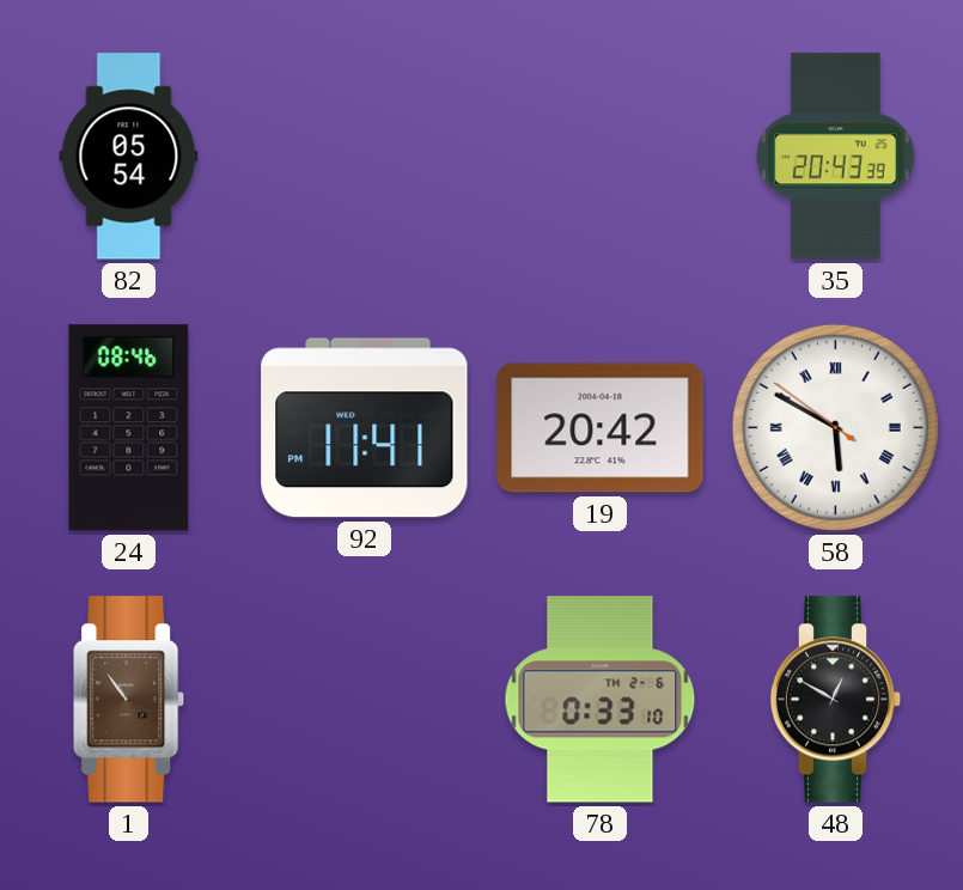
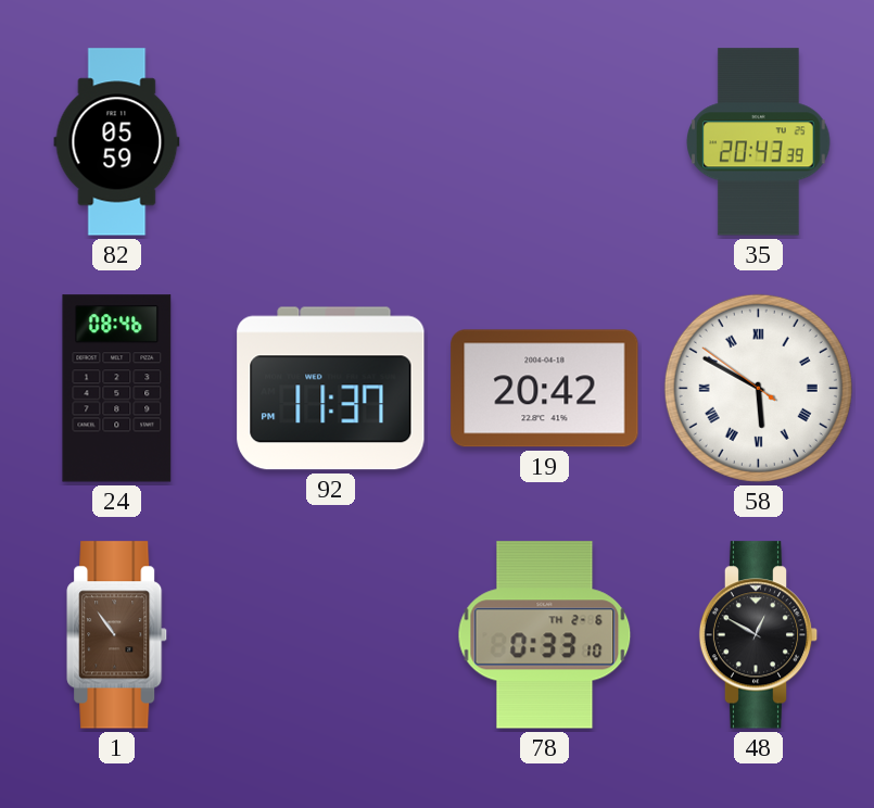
82: 05:54 -> 05:59 (117, 142)
92: 11:41 -> 11:37 (331, 389)
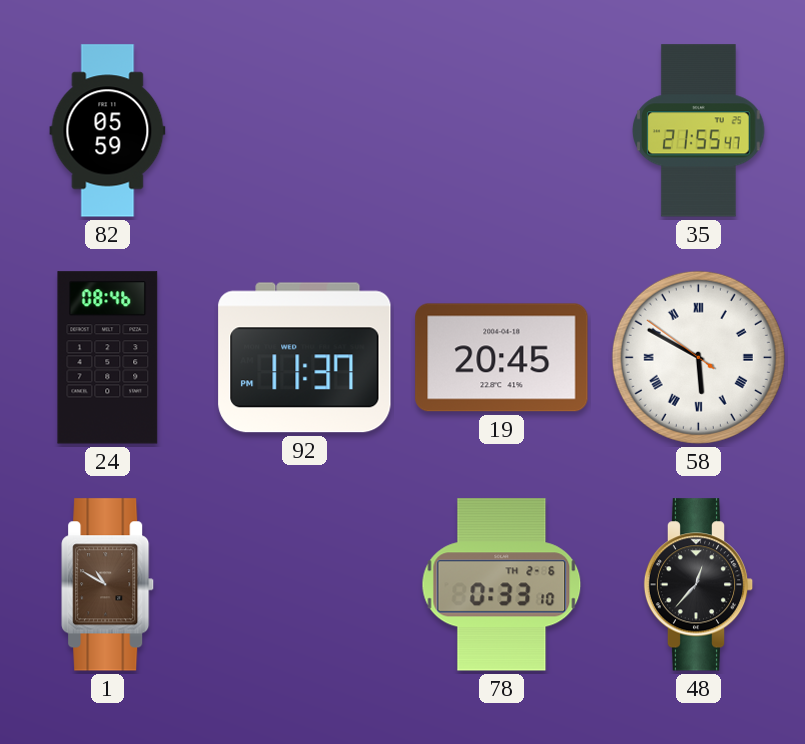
35: 20:43 -> 21:55 (699, 131)
19: 20:42 -> 20:45 (502, 358)
1: 10:54 -> 10:50 (108, 585)
48: 12:50 -> 12:37 (699, 585)
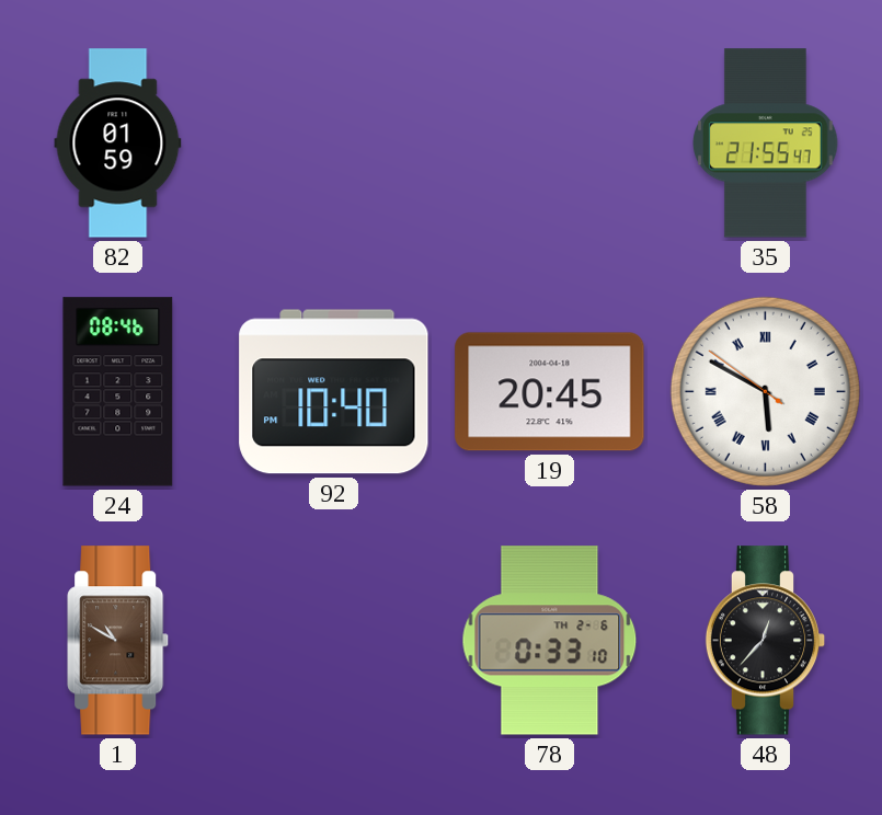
82: 05:59 -> 01:59 (118, 144)
92: 11:37 -> 10:40 (334, 392)
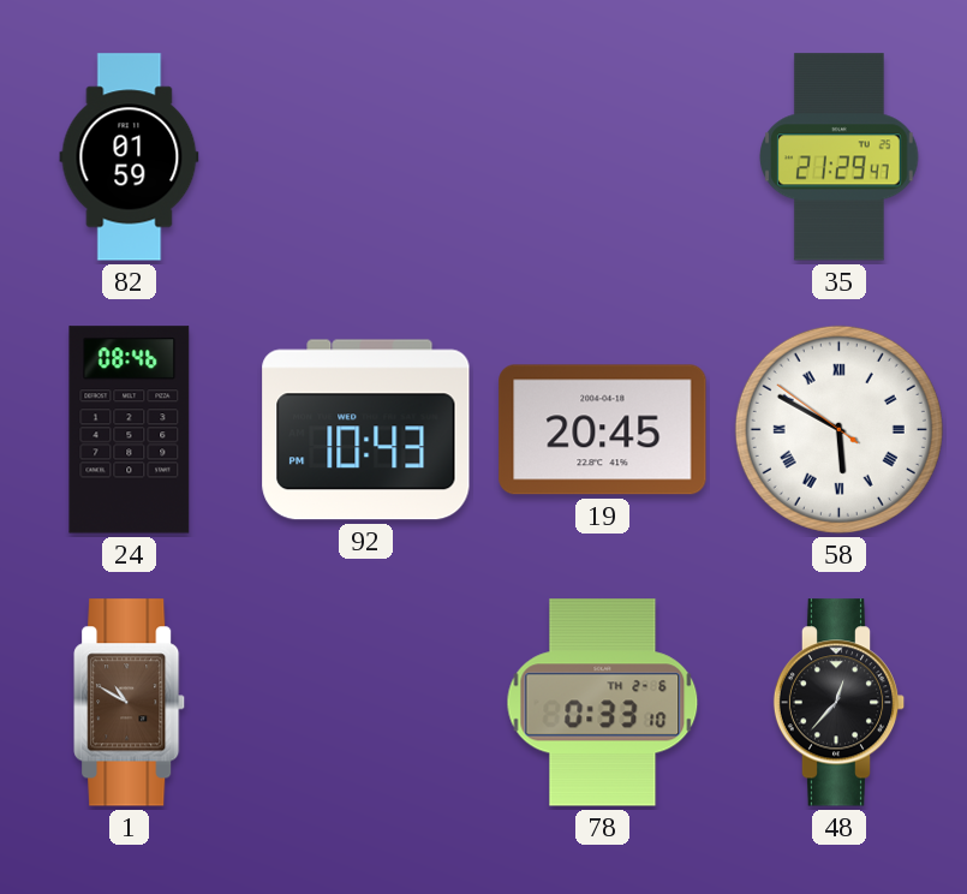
35: 21:55 -> 21:29 (840, 157)
92: 10:40 -> 10:43 (366, 430)
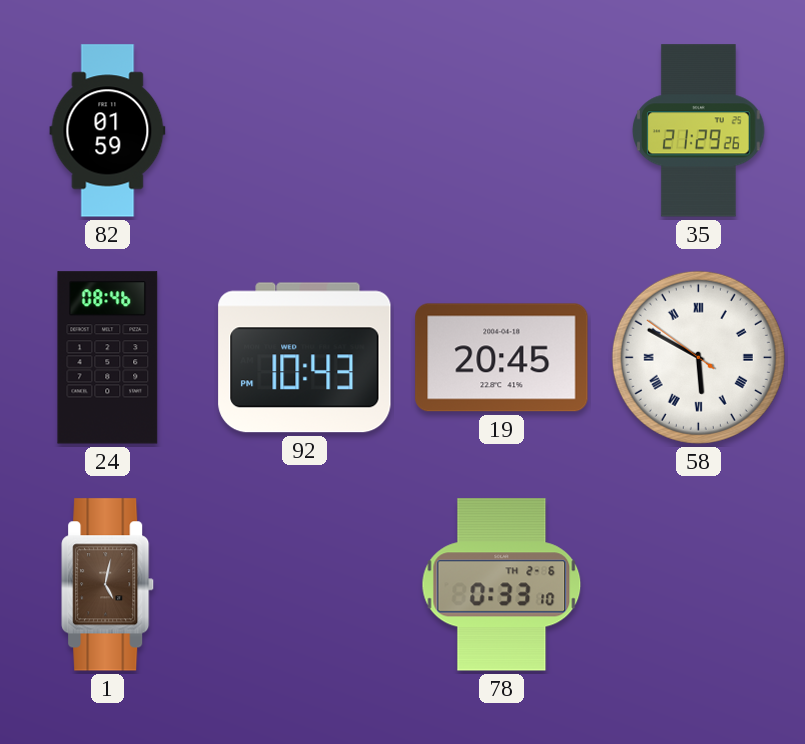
35: 21:29:47 -> 21:29:26 (699, 131)
1: 10:50 -> 5:02 (108, 585)
48: 12:37 -> none (840, 703)
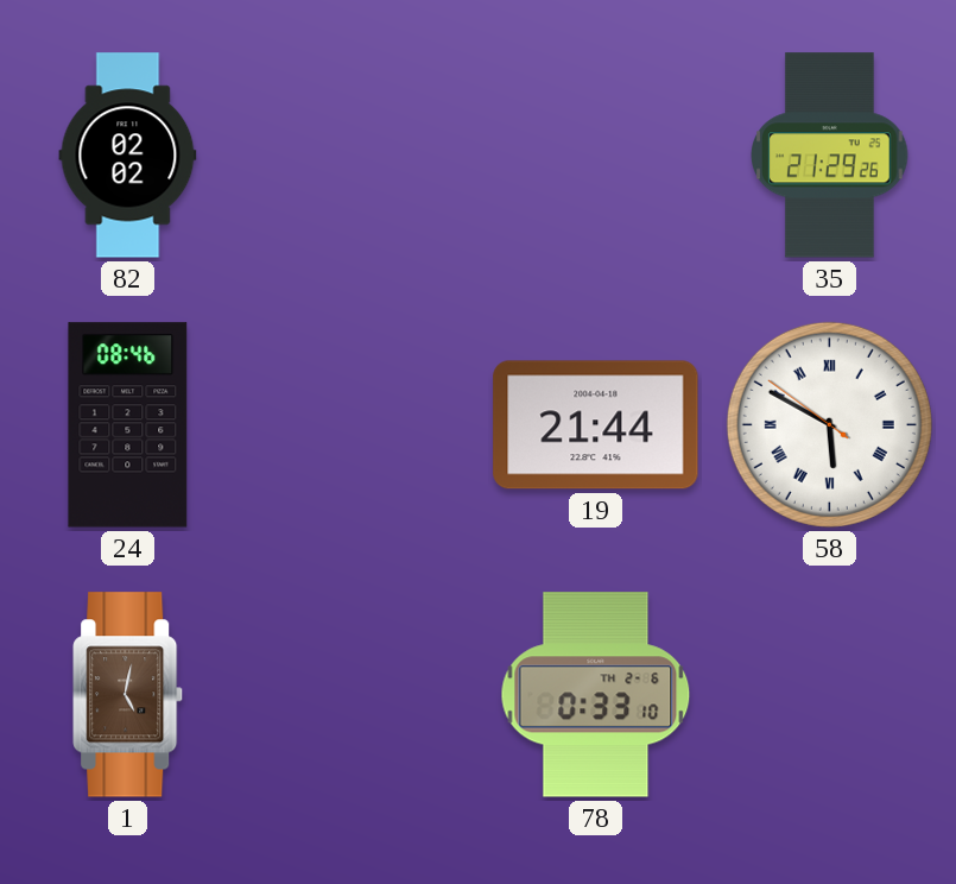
82: 01:59 -> 02:02 (128, 156)
92: 10:43 -> none (305, 358)
19: 20:45 -> 21:44 (596, 425)
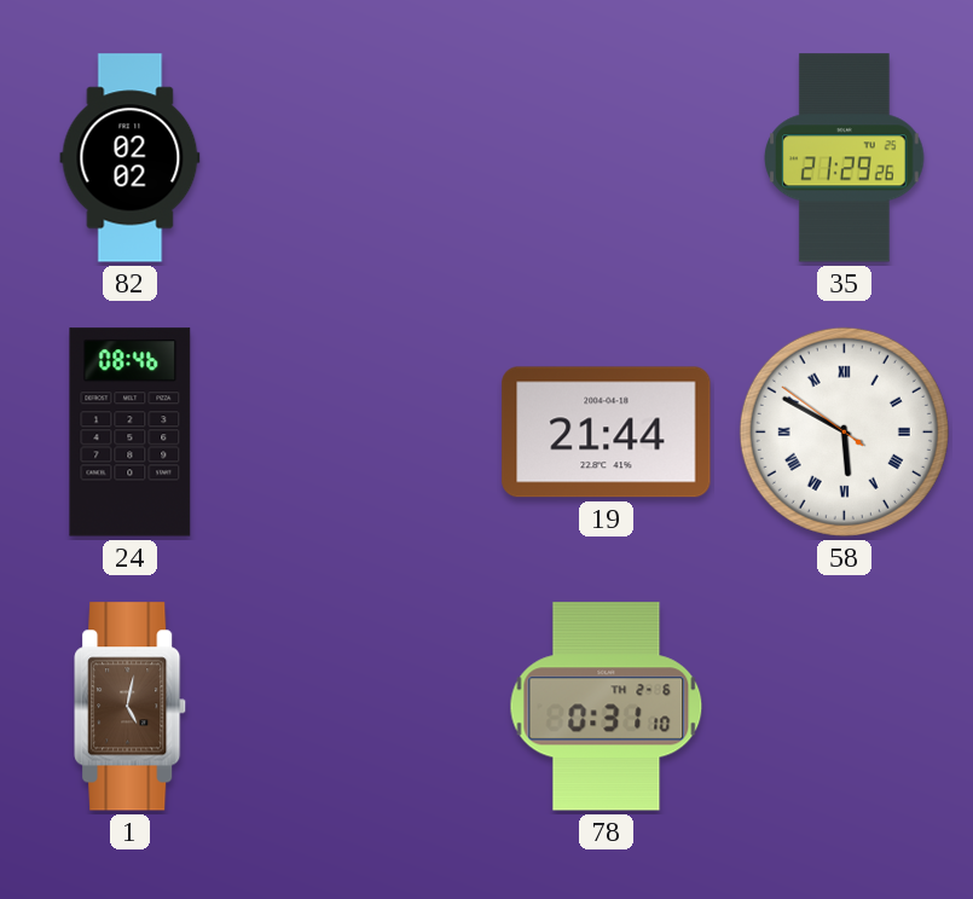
78: 0:33 -> 0:31 (607, 707)
